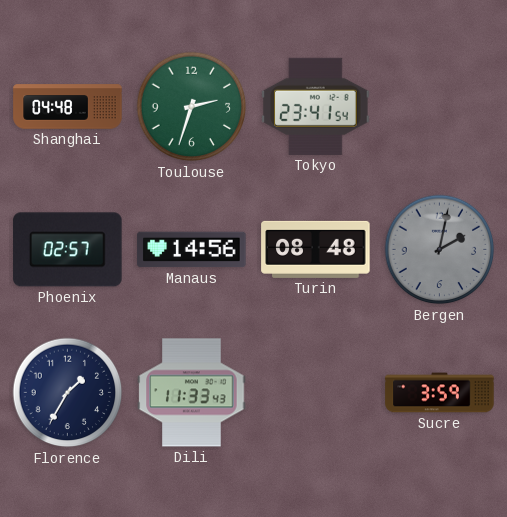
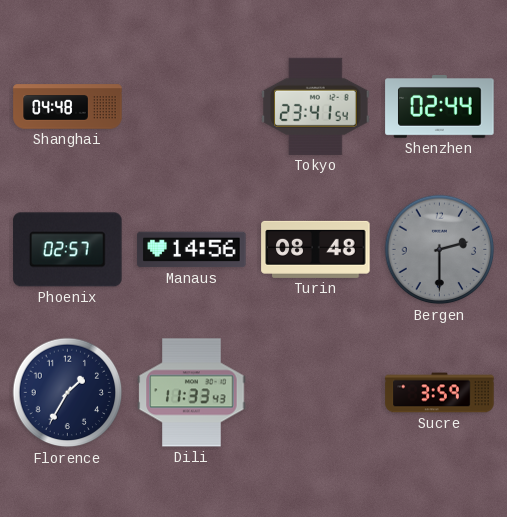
Toulouse: 2:33 -> none (192, 107)
Shenzhen: none -> 02:44 (440, 107)
Bergen: 2:02 -> 2:30 (440, 250)
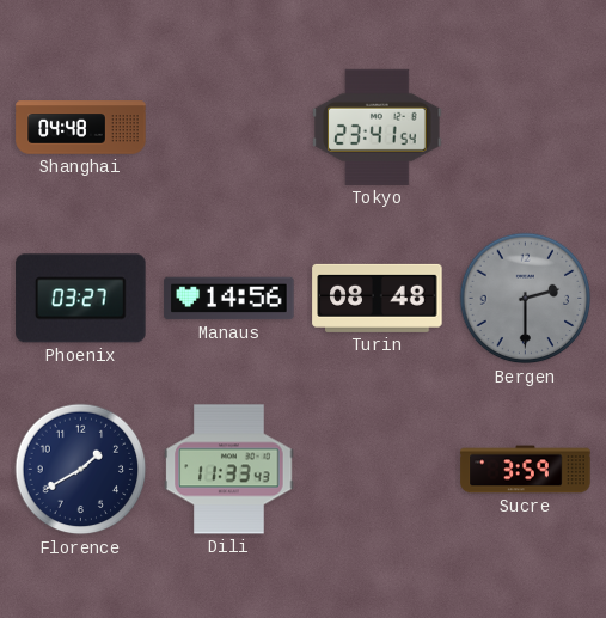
Shenzhen: 02:44 -> none (440, 107)
Phoenix: 02:57 -> 03:27 (81, 299)
Florence: 1:35 -> 1:40 (81, 470)
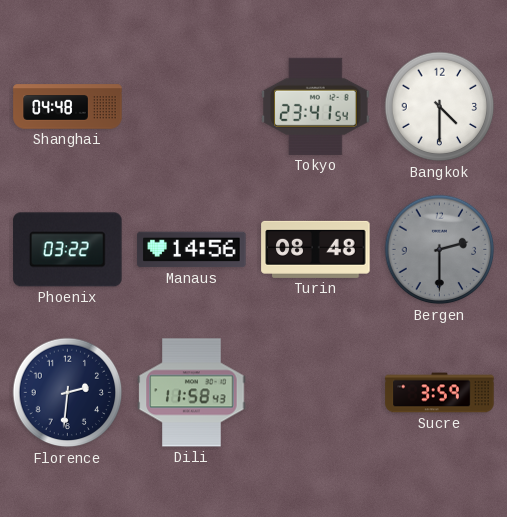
Bangkok: none -> 4:30 (440, 107)
Phoenix: 03:27 -> 03:22 (68, 250)
Florence: 1:40 -> 2:31 (68, 393)
Dili: 11:33 -> 11:58 (192, 393)
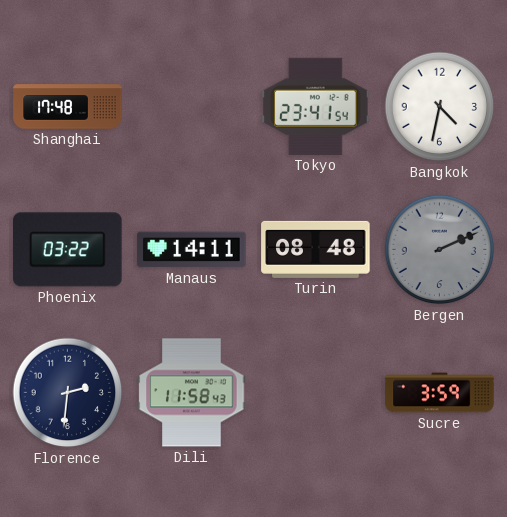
Shanghai: 04:48 -> 17:48 (68, 107)
Bangkok: 4:30 -> 4:32 (440, 107)
Manaus: 14:56 -> 14:11 (192, 250)
Bergen: 2:30 -> 2:11 (440, 250)
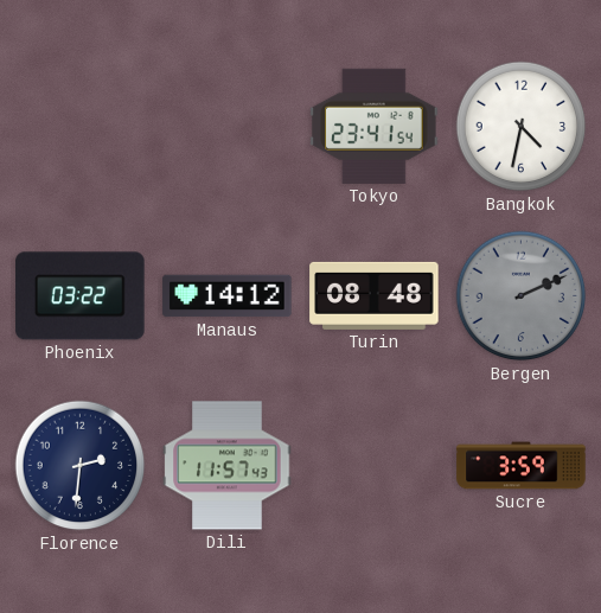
Shanghai: 17:48 -> none (68, 107)
Manaus: 14:11 -> 14:12 (228, 296)
Dili: 11:58 -> 11:57 (228, 466)
